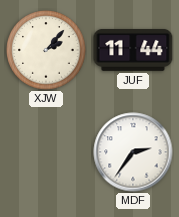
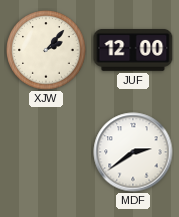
JUF: 11:44 -> 12:00 (133, 50)
MDF: 2:36 -> 2:39 (133, 152)
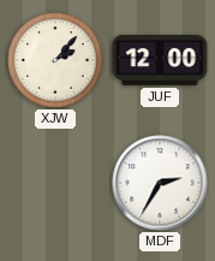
MDF: 2:39 -> 2:35 (160, 183)
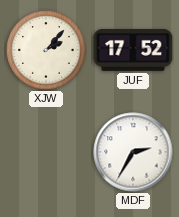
JUF: 12:00 -> 17:52 (133, 50)
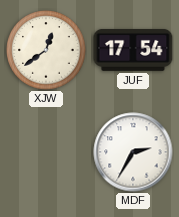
XJW: 2:07 -> 12:39 (46, 50)
JUF: 17:52 -> 17:54 (133, 50)
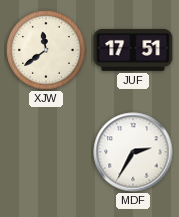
XJW: 12:39 -> 11:39 (46, 50)
JUF: 17:54 -> 17:51 (133, 50)
